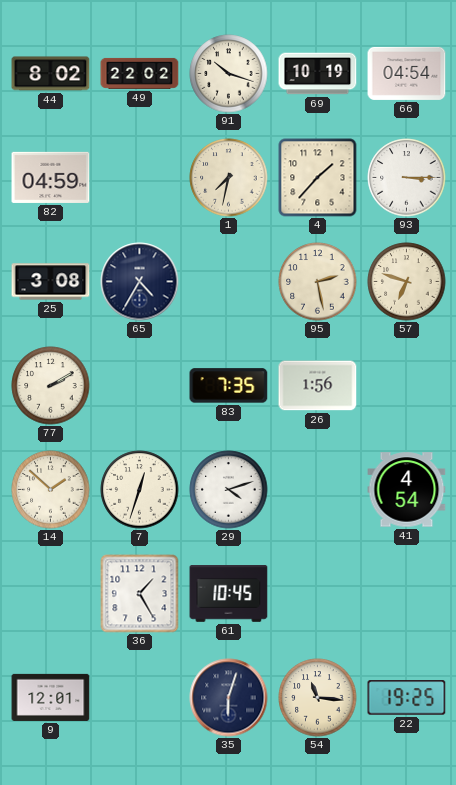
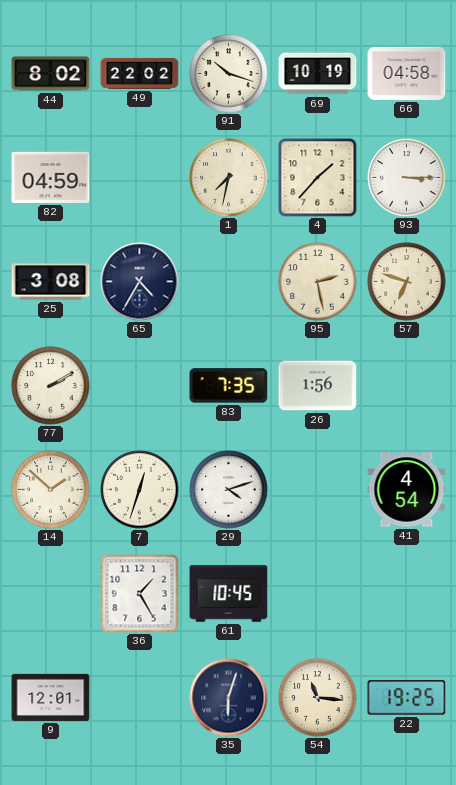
66: 04:54 -> 04:58 (407, 73)
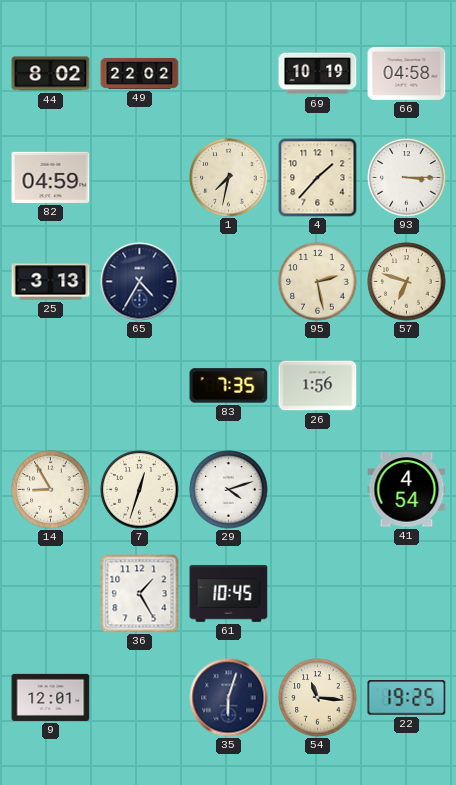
91: 10:18 -> none (229, 74)
25: 3:08 -> 3:13 (51, 282)
77: 2:10 -> none (51, 386)
14: 1:52 -> 8:55 (51, 490)
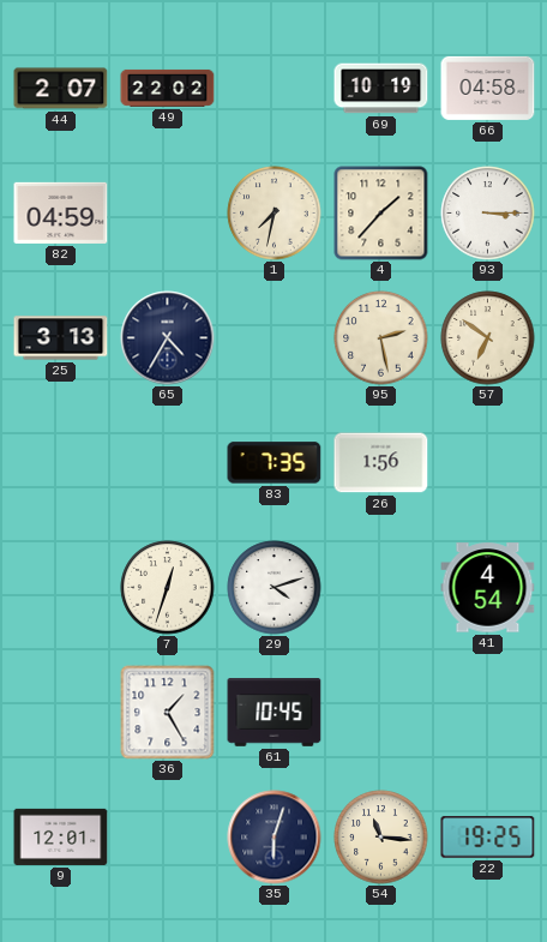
44: 8:02 -> 2:07 (61, 89)
57: 6:48 -> 6:51 (488, 338)
14: 8:55 -> none (51, 490)
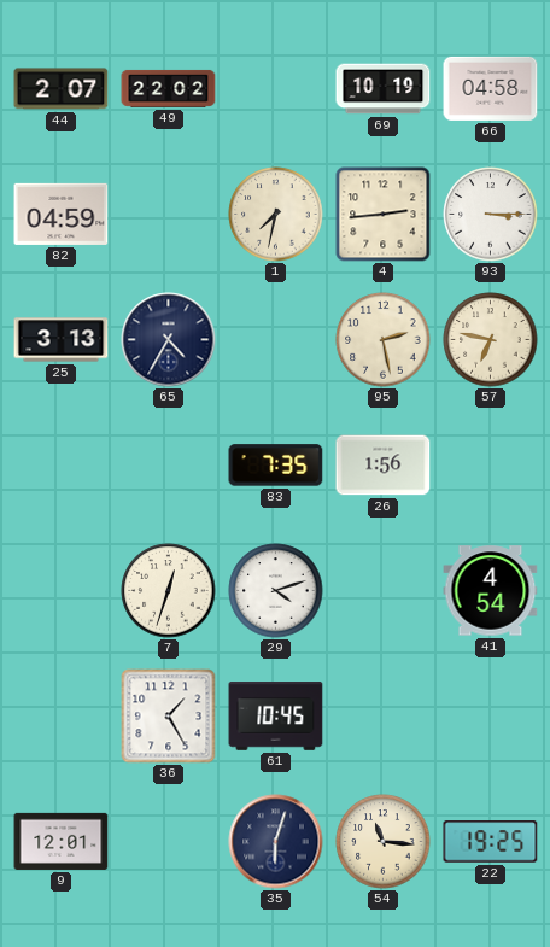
4: 1:37 -> 2:44 (384, 215)
57: 6:51 -> 6:47 (491, 340)
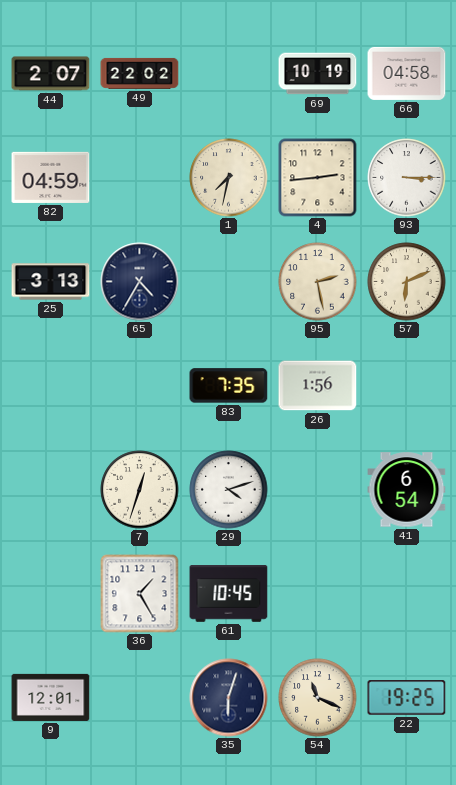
57: 6:47 -> 6:11 (407, 282)
41: 4:54 -> 6:54 (407, 490)
54: 11:16 -> 11:19 (318, 698)
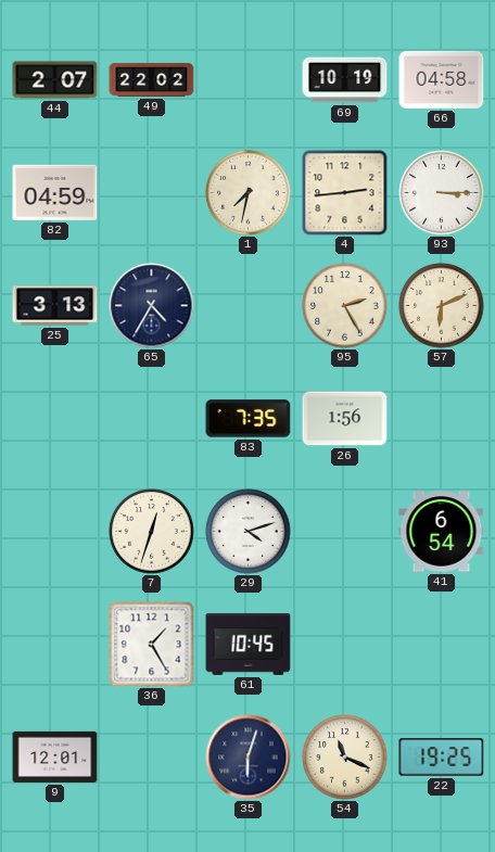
95: 2:28 -> 2:25 (345, 306)
